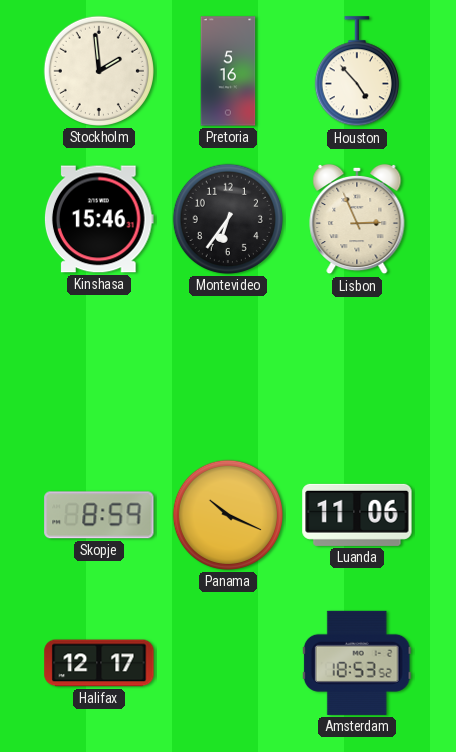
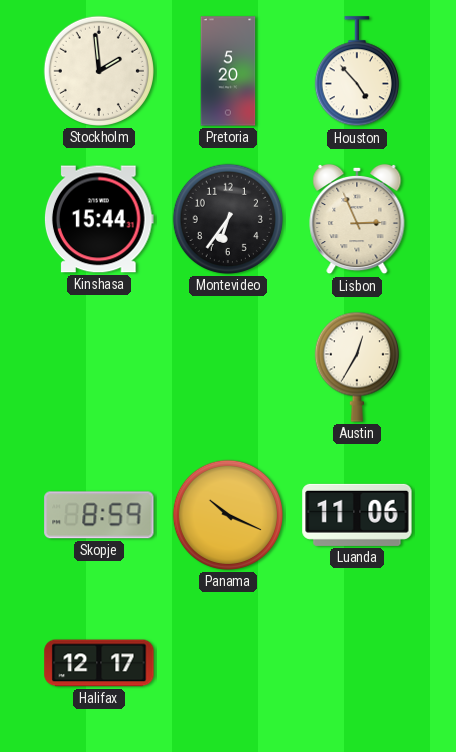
Pretoria: 5:16 -> 5:20 (228, 71)
Kinshasa: 15:46 -> 15:44 (99, 219)
Austin: none -> 12:35 (357, 367)
Amsterdam: 18:53 -> none (357, 663)
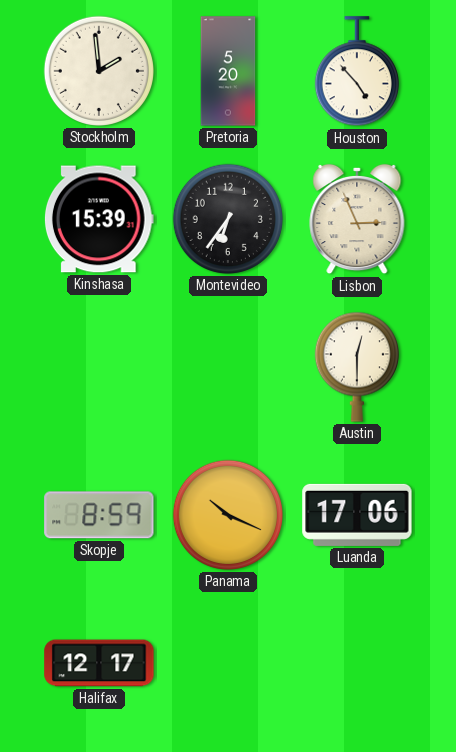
Kinshasa: 15:44 -> 15:39 (99, 219)
Austin: 12:35 -> 12:30 (357, 367)
Luanda: 11:06 -> 17:06 (357, 515)
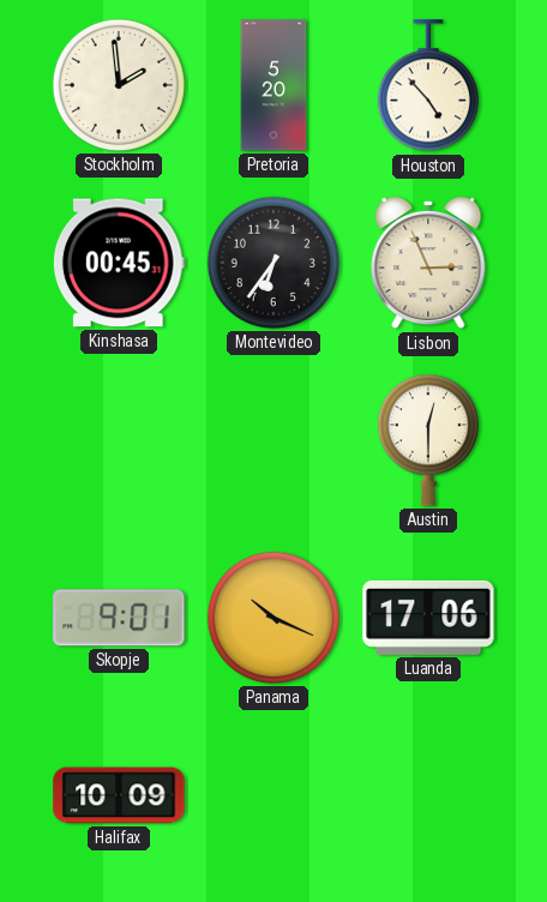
Kinshasa: 15:39 -> 00:45 (119, 263)
Skopje: 8:59 -> 9:01 (119, 618)
Halifax: 12:17 -> 10:09 (119, 795)
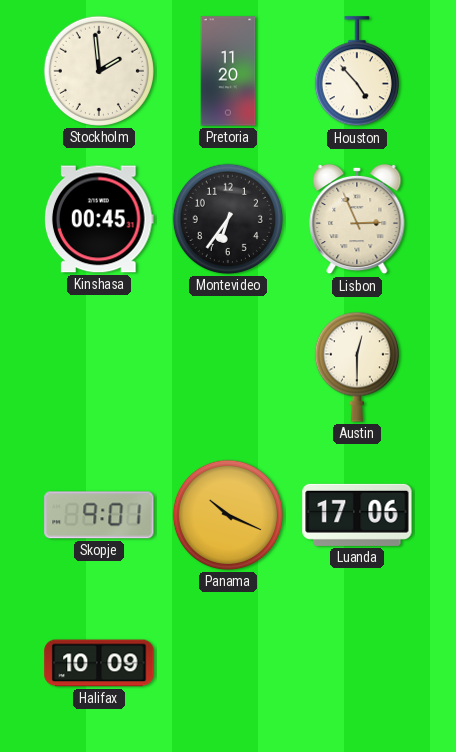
Pretoria: 5:20 -> 11:20 (228, 71)
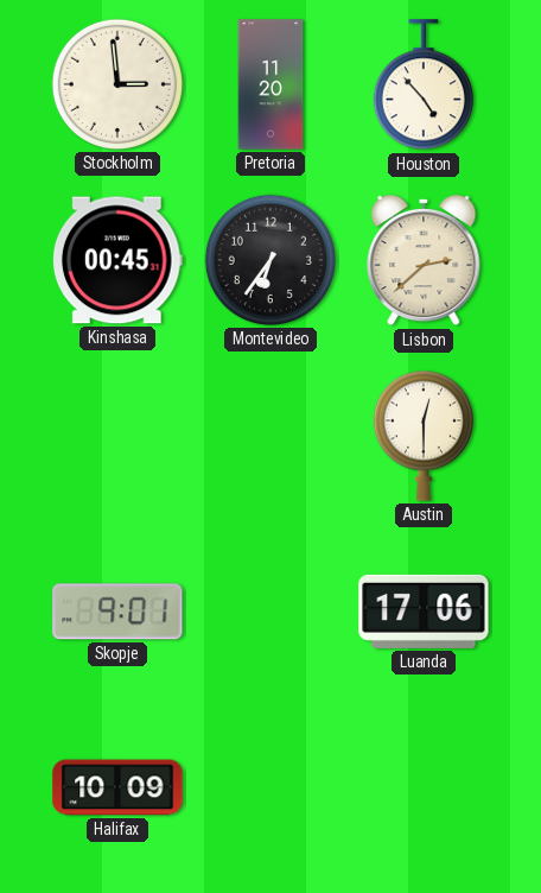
Stockholm: 1:59 -> 2:59 (117, 84)
Lisbon: 2:56 -> 2:38 (424, 260)
Panama: 10:19 -> none (228, 515)
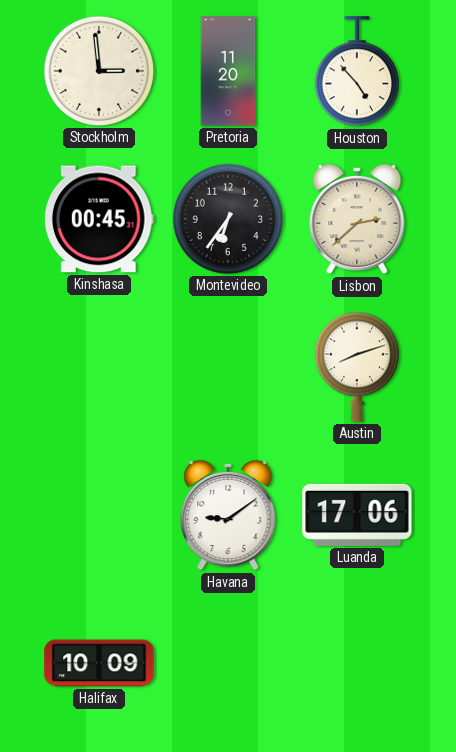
Austin: 12:30 -> 8:12 (357, 367)
Skopje: 9:01 -> none (117, 612)
Havana: none -> 9:09 (228, 515)
